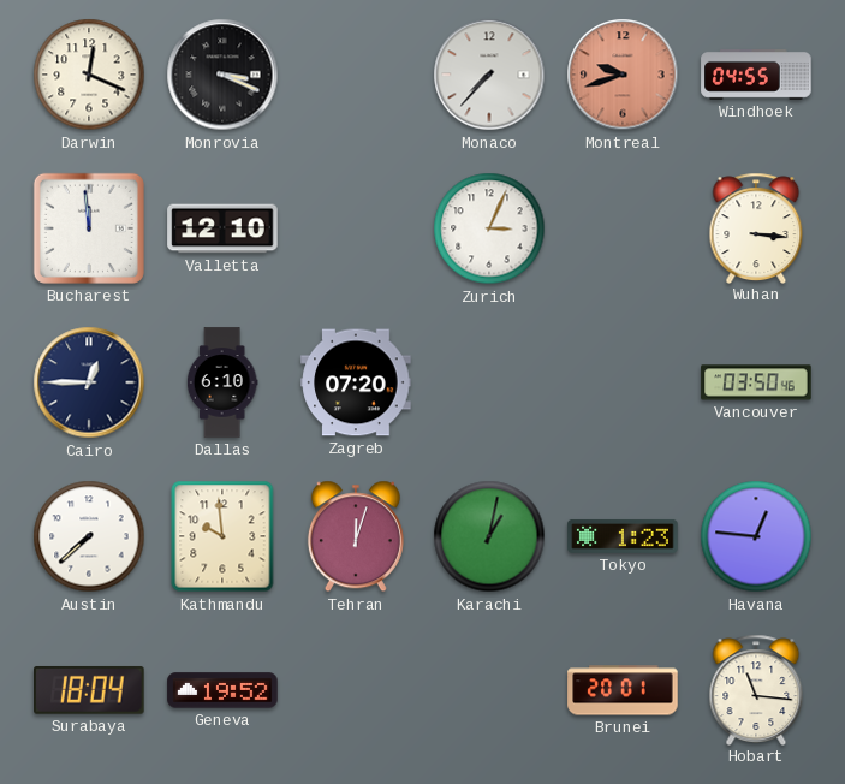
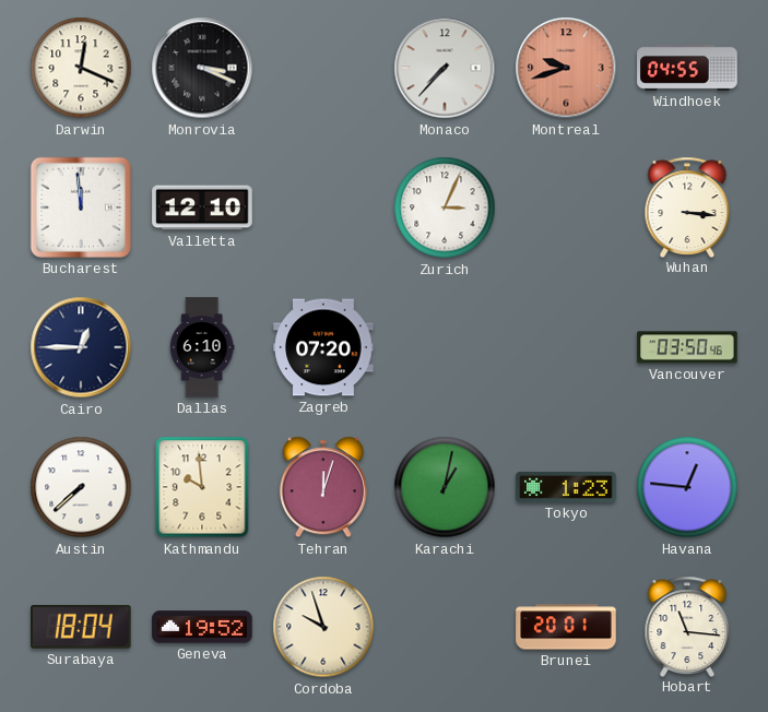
Cordoba: none -> 9:57 (323, 627)
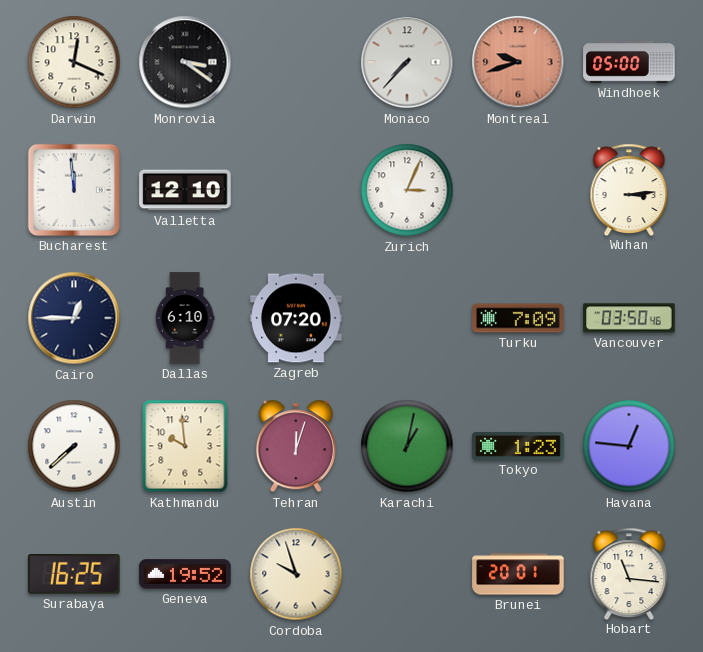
Monrovia: 3:19 -> 3:21 (185, 62)
Windhoek: 04:55 -> 05:00 (629, 62)
Wuhan: 3:16 -> 3:14 (629, 189)
Turku: none -> 7:09 (518, 318)
Surabaya: 18:04 -> 16:25 (75, 574)
